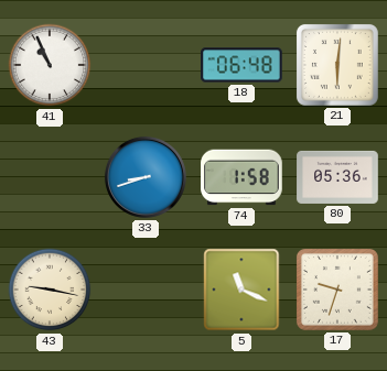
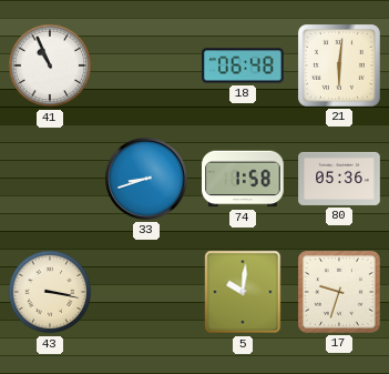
43: 9:17 -> 3:17 (50, 292)
5: 11:19 -> 10:01 (243, 292)
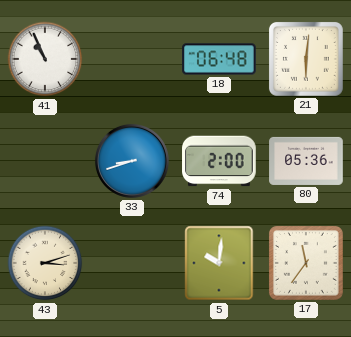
74: 1:58 -> 2:00 (219, 161)
43: 3:17 -> 3:12 (45, 263)
17: 9:33 -> 11:36 (306, 263)
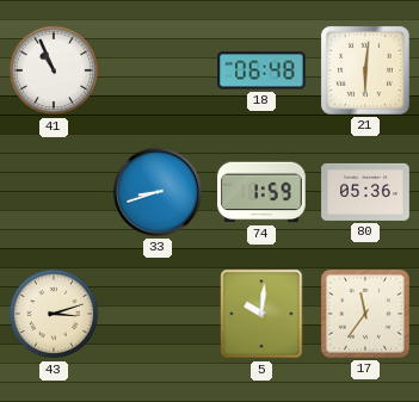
74: 2:00 -> 1:59 (261, 192)
